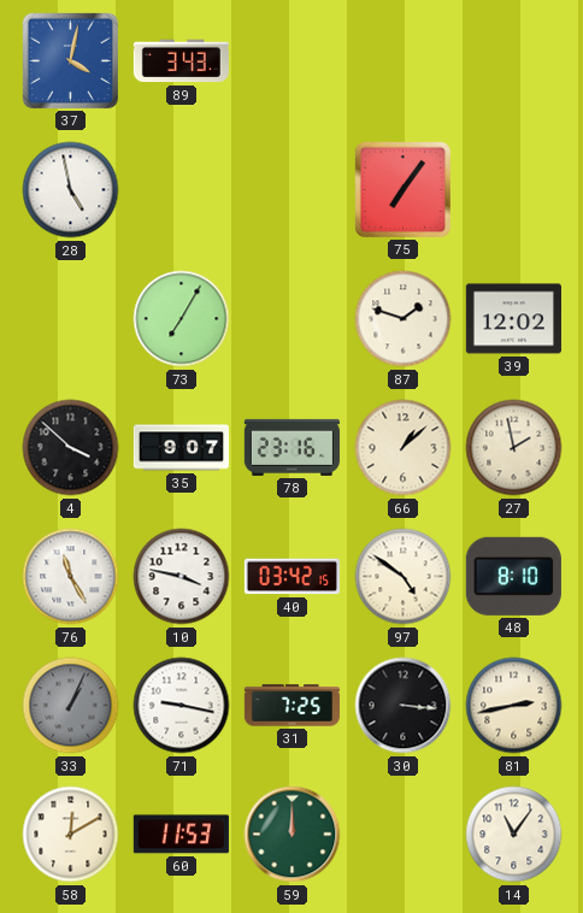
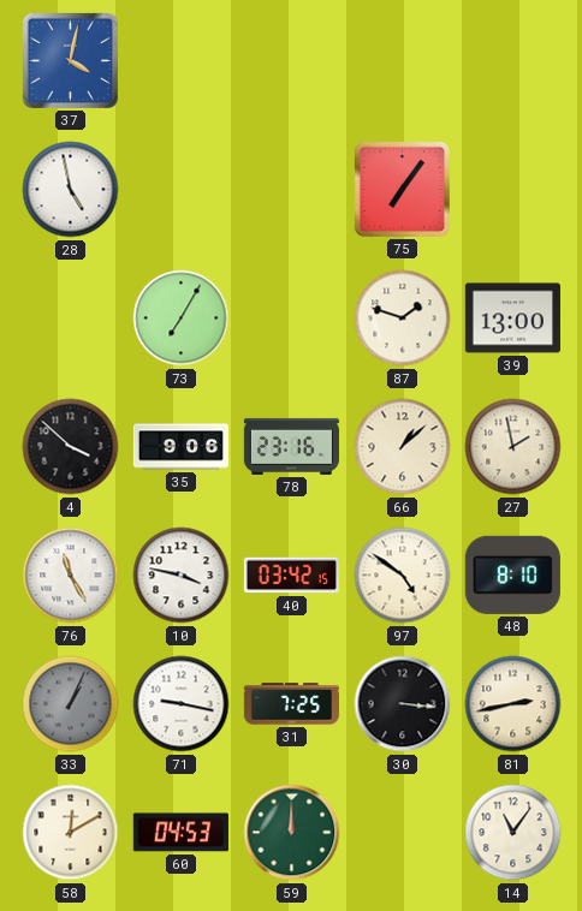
89: 3:43 -> none (181, 61)
39: 12:02 -> 13:00 (512, 318)
35: 9:07 -> 9:06 (180, 447)
60: 11:53 -> 04:53 (180, 833)
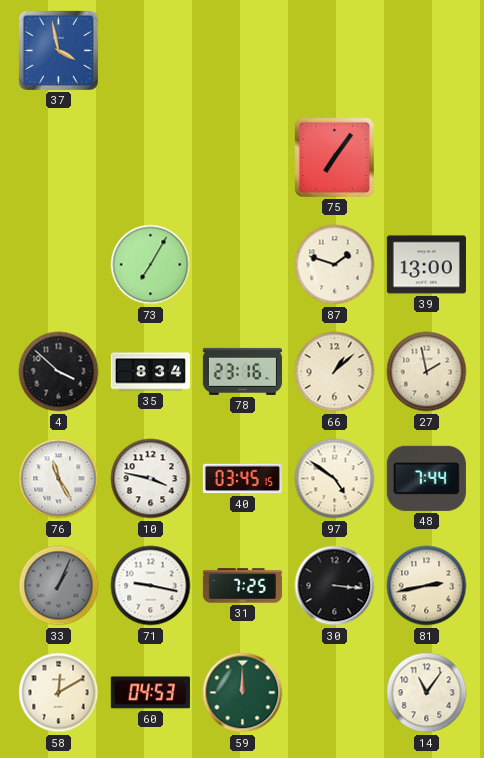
37: 4:02 -> 3:58 (58, 50)
28: 4:58 -> none (71, 190)
35: 9:06 -> 8:34 (150, 372)
40: 03:42 -> 03:45 (242, 479)
48: 8:10 -> 7:44 (426, 478)
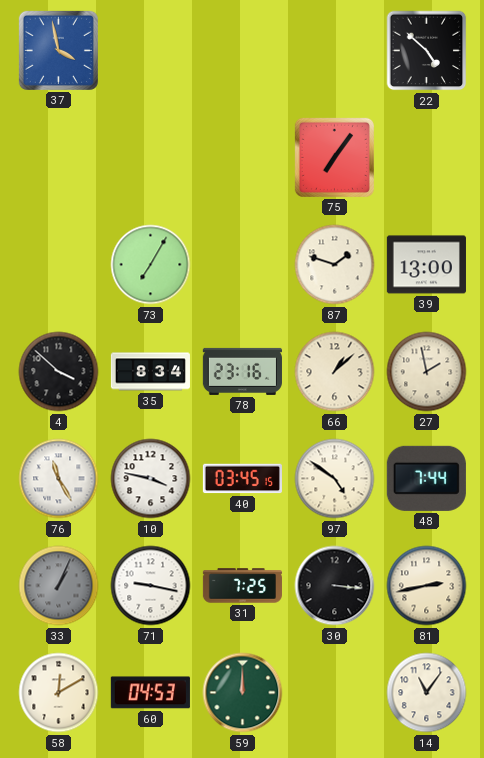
22: none -> 4:52 (427, 51)
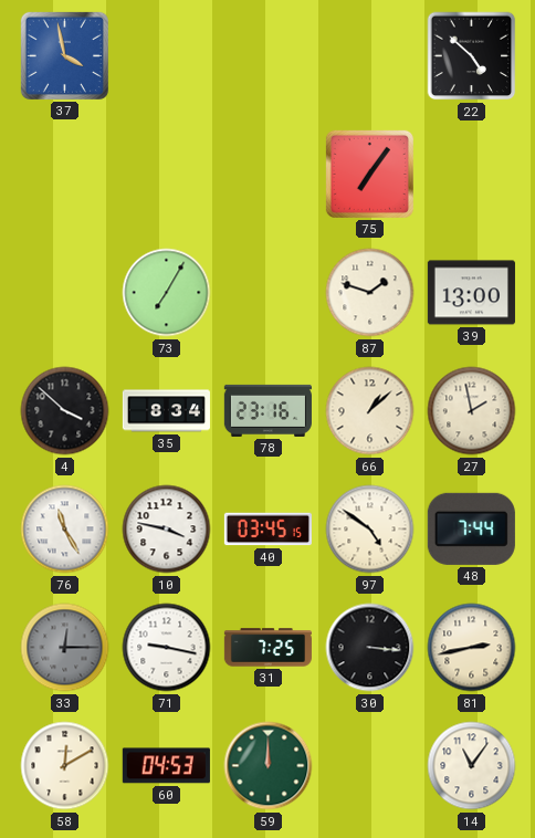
33: 1:04 -> 12:15 (65, 648)
